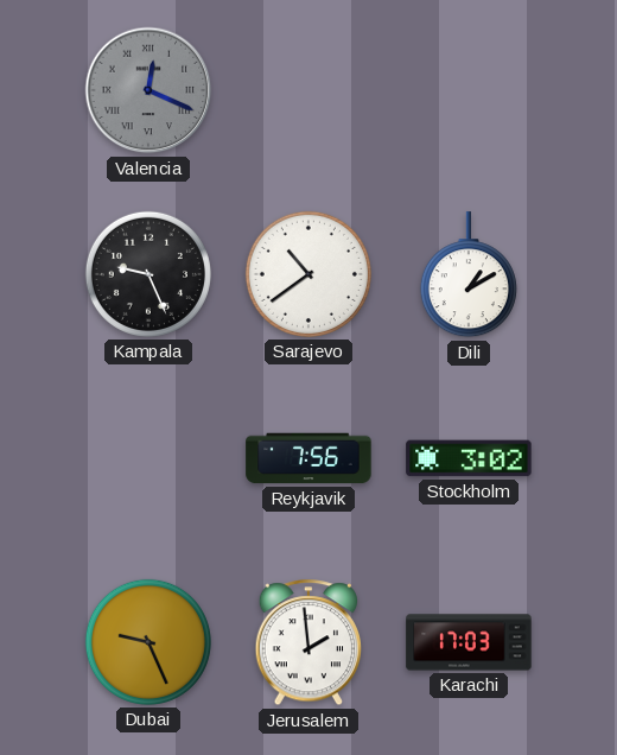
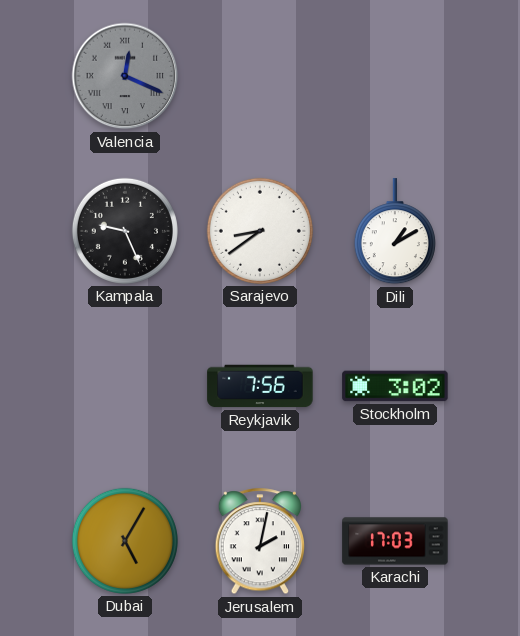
Sarajevo: 10:39 -> 8:39 (260, 231)
Dubai: 9:26 -> 5:05 (125, 541)
Jerusalem: 1:59 -> 2:02 (259, 542)
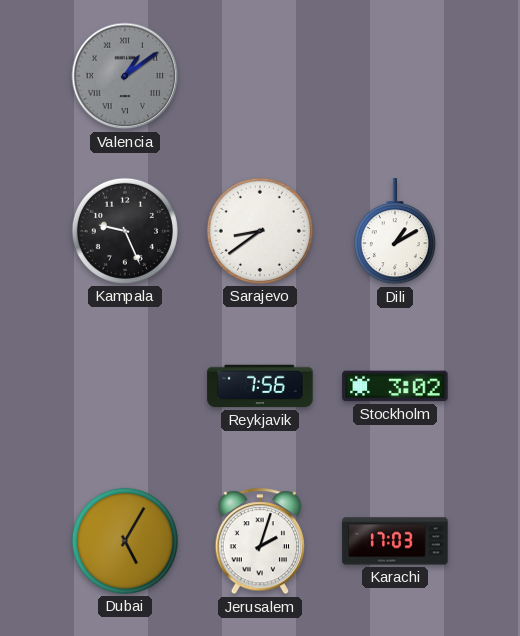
Valencia: 12:19 -> 1:09 (125, 76)
Jerusalem: 2:02 -> 2:03 (259, 542)
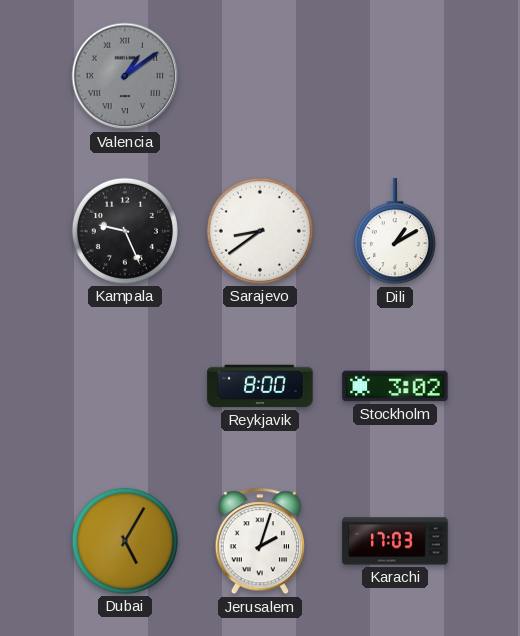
Reykjavik: 7:56 -> 8:00 (260, 386)
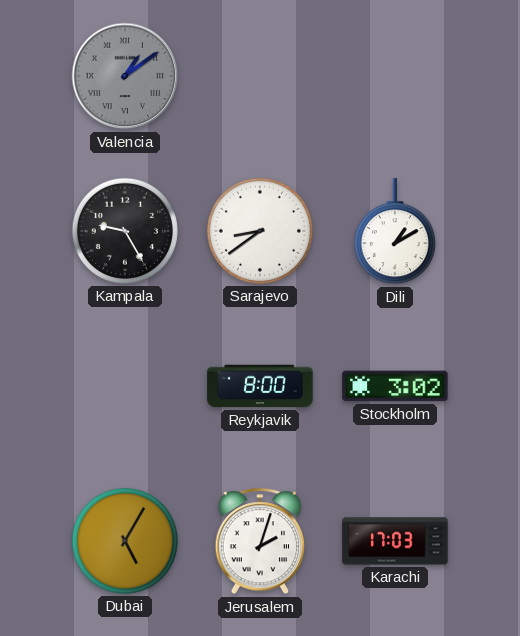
Kampala: 9:26 -> 9:25 (125, 231)
